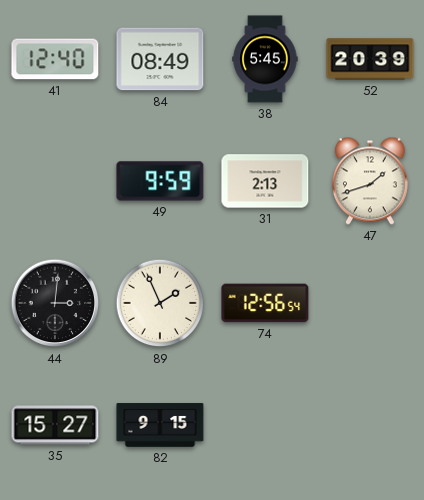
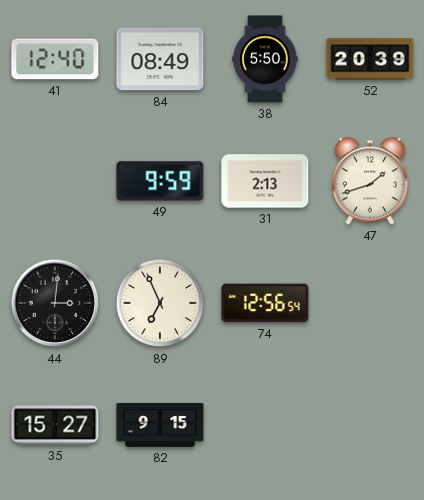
38: 5:45 -> 5:50 (265, 59)
89: 1:56 -> 6:56 (160, 303)
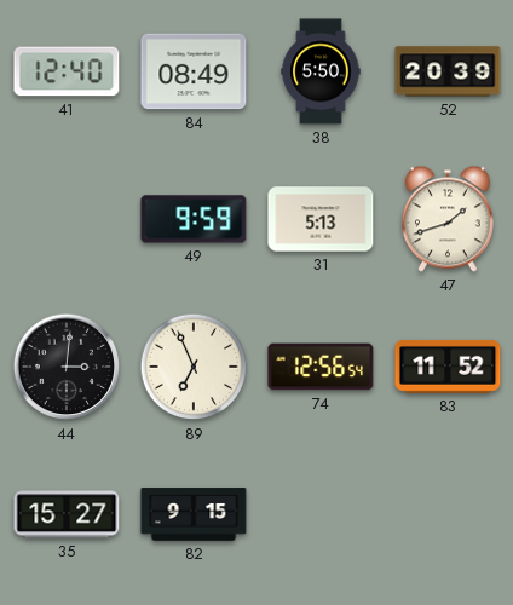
31: 2:13 -> 5:13 (321, 219)
83: none -> 11:52 (448, 367)
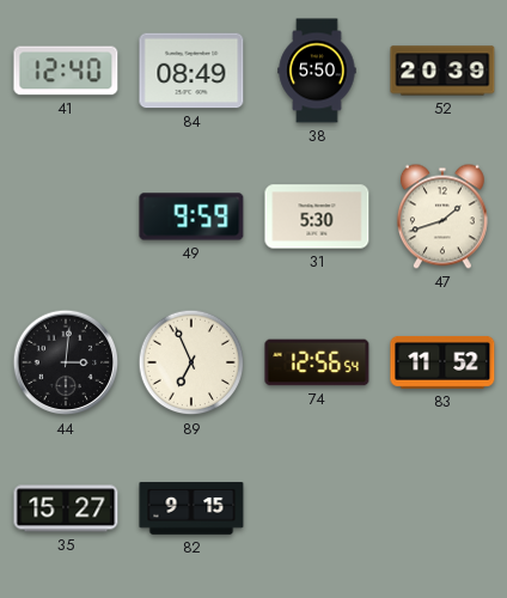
31: 5:13 -> 5:30 (317, 216)
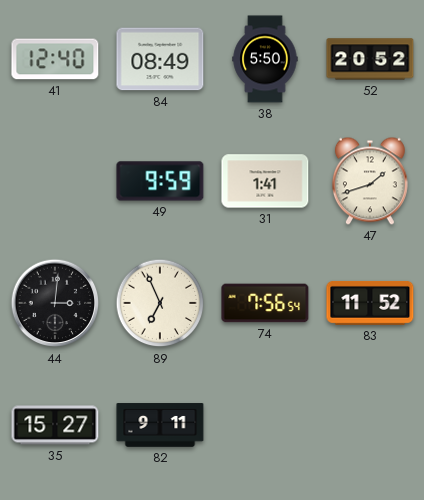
52: 20:39 -> 20:52 (370, 59)
31: 5:30 -> 1:41 (265, 181)
74: 12:56 -> 7:56 (265, 303)
82: 9:15 -> 9:11 (160, 425)
